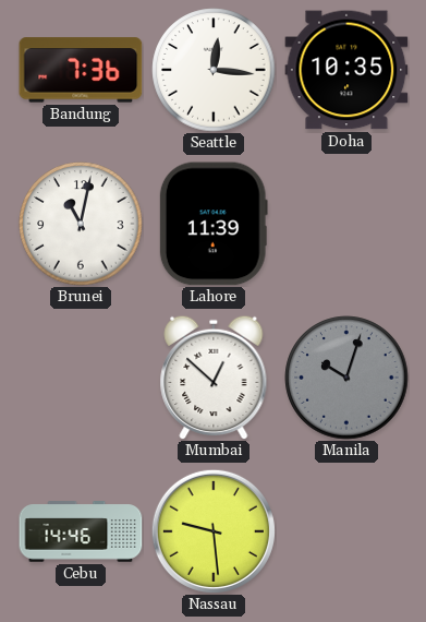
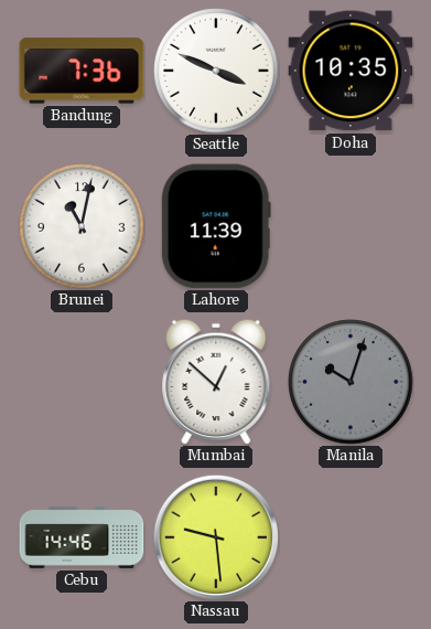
Seattle: 12:16 -> 3:49 (216, 71)
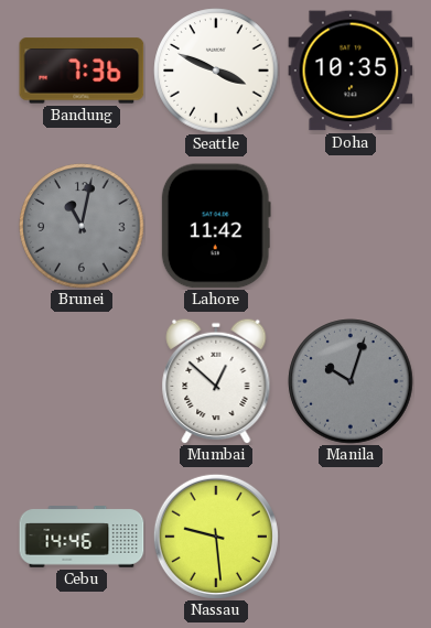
Brunei dial: white -> grey (82, 226)
Lahore: 11:39 -> 11:42 (216, 226)
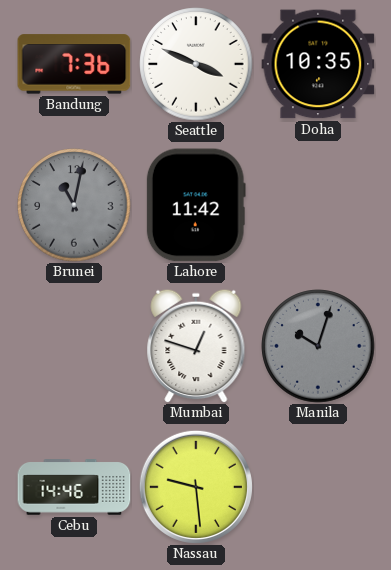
Mumbai: 12:52 -> 12:48 (196, 346)
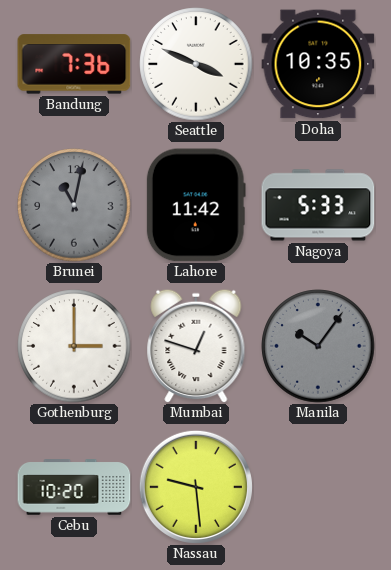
Nagoya: none -> 5:33 (318, 205)
Gothenburg: none -> 3:00 (74, 346)
Manila: 10:03 -> 10:06 (318, 346)
Cebu: 14:46 -> 10:20 (74, 487)
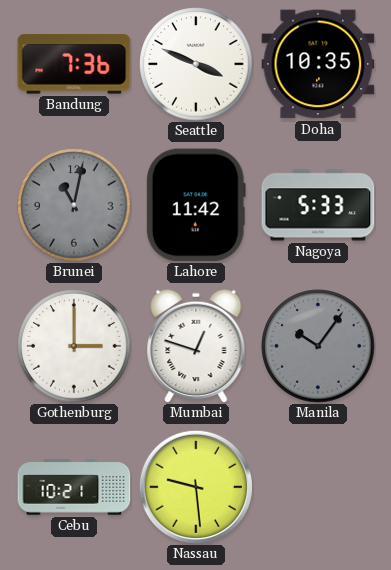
Cebu: 10:20 -> 10:21 (74, 487)
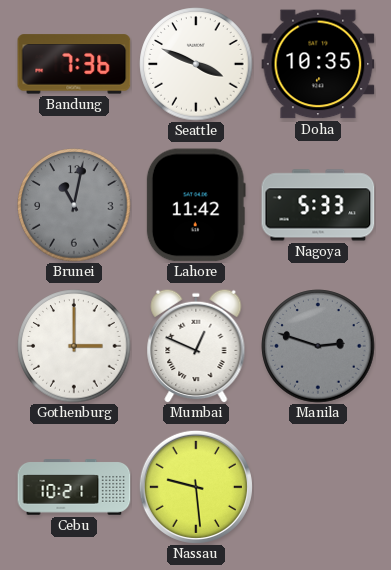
Mumbai: 12:48 -> 12:49 (196, 346)
Manila: 10:06 -> 2:48 (318, 346)
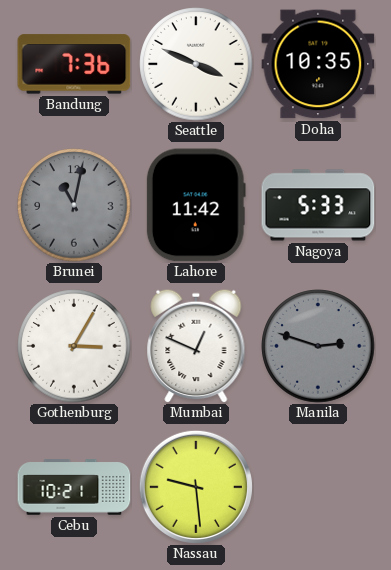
Gothenburg: 3:00 -> 3:05 (74, 346)
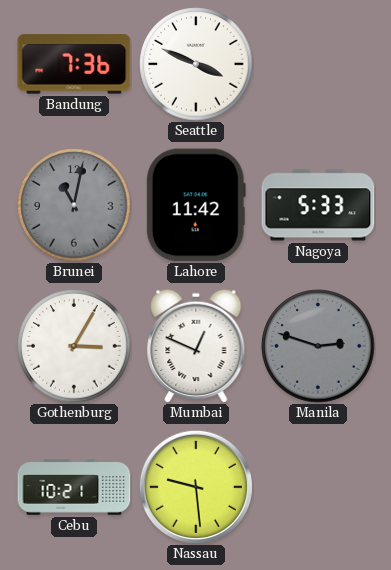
Doha: 10:35 -> none (318, 64)
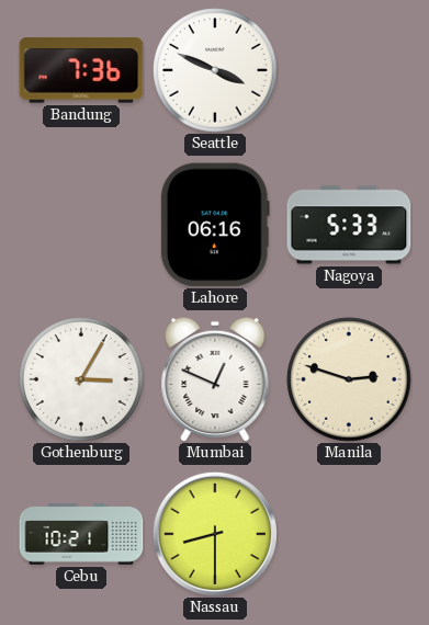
Brunei: 11:02 -> none (74, 205)
Lahore: 11:42 -> 06:16 (215, 225)
Manila dial: grey -> cream (349, 379)
Nassau: 9:29 -> 8:30 (215, 534)
